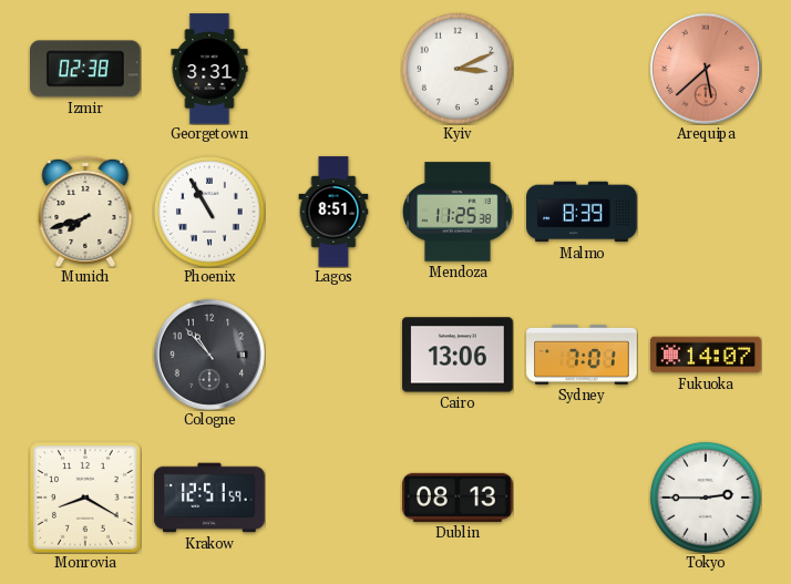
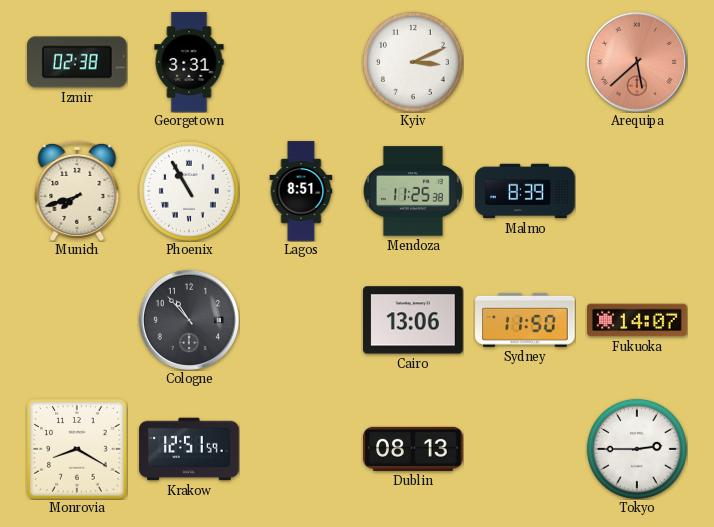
Sydney: 7:01 -> 11:50 (525, 320)
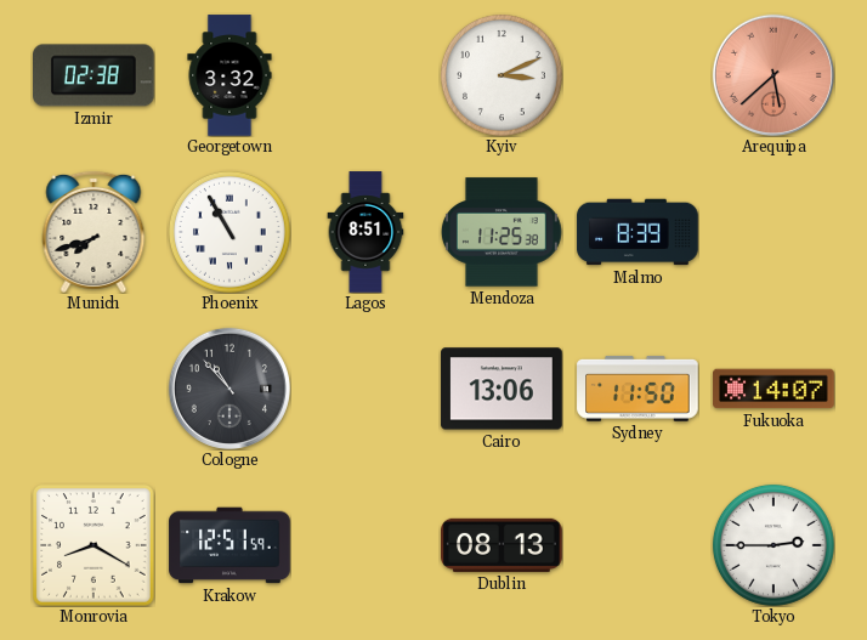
Georgetown: 3:31 -> 3:32 (229, 75)
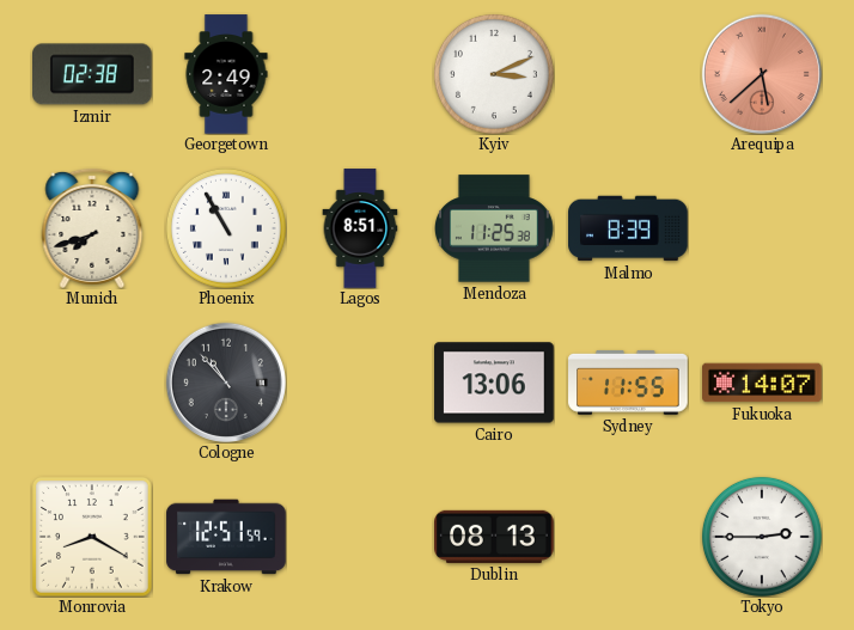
Georgetown: 3:32 -> 2:49 (226, 74)
Sydney: 11:50 -> 11:55 (628, 383)
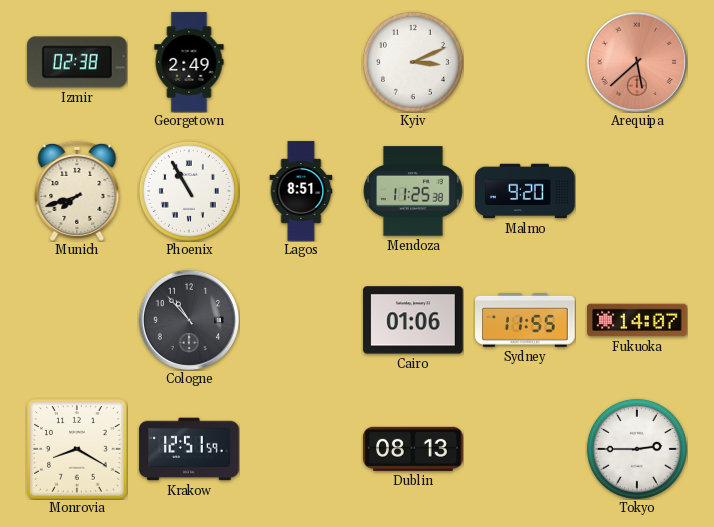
Malmo: 8:39 -> 9:20 (525, 191)
Cairo: 13:06 -> 01:06 (413, 320)
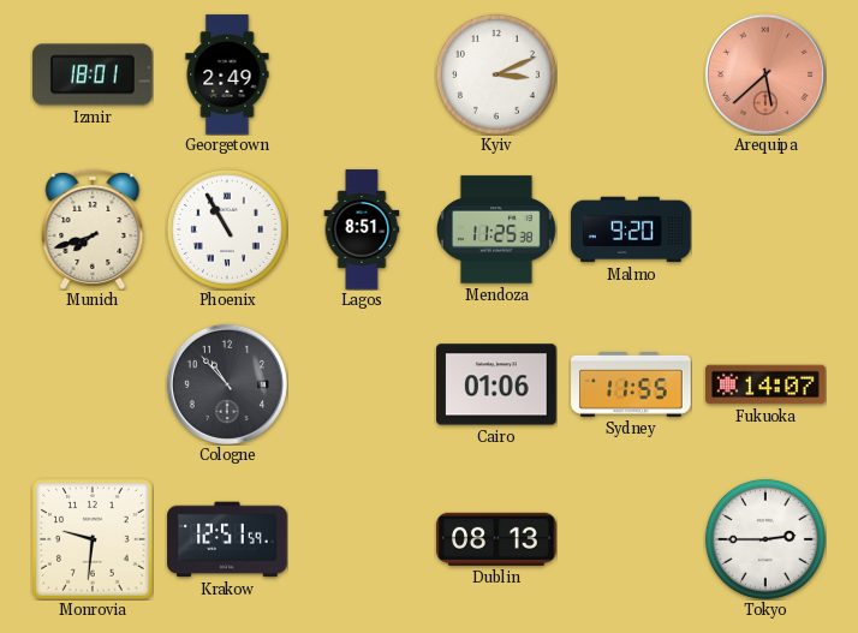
Izmir: 02:38 -> 18:01 (94, 74)
Monrovia: 8:20 -> 9:31 (94, 541)
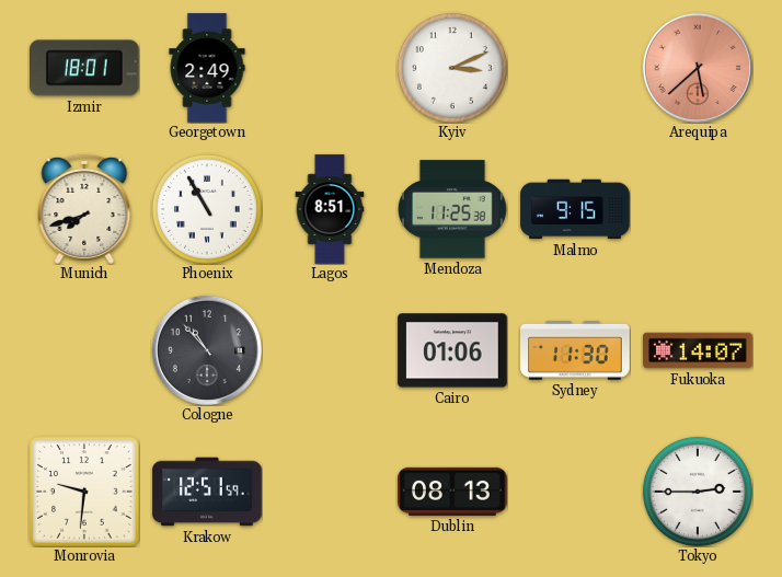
Malmo: 9:20 -> 9:15 (575, 209)
Sydney: 11:55 -> 11:30 (575, 350)
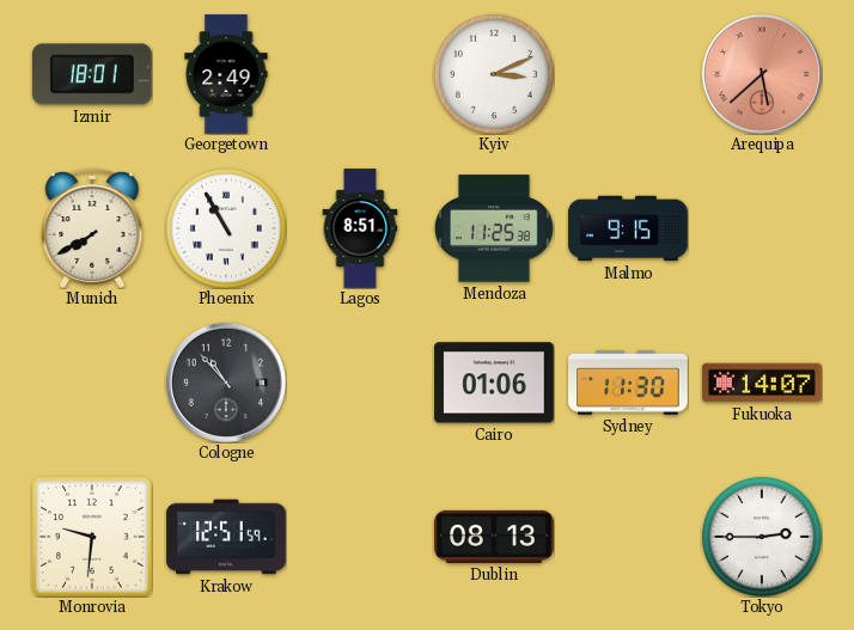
Munich: 7:42 -> 7:40 (92, 228)
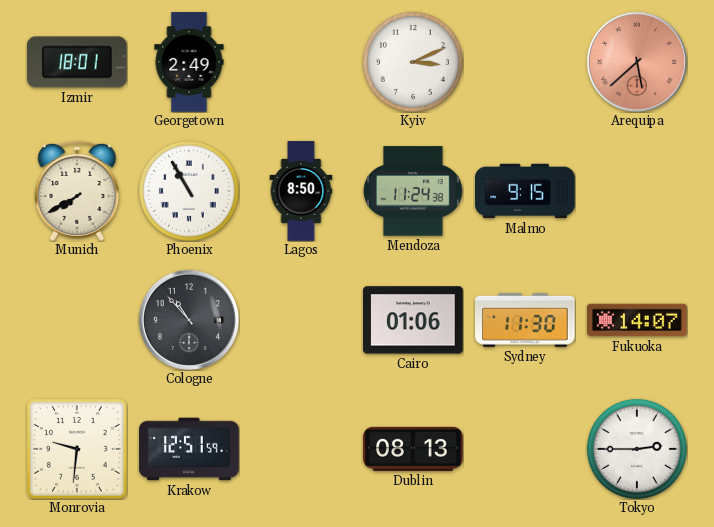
Lagos: 8:51 -> 8:50 (301, 191)
Mendoza: 11:25 -> 11:24 (414, 191)
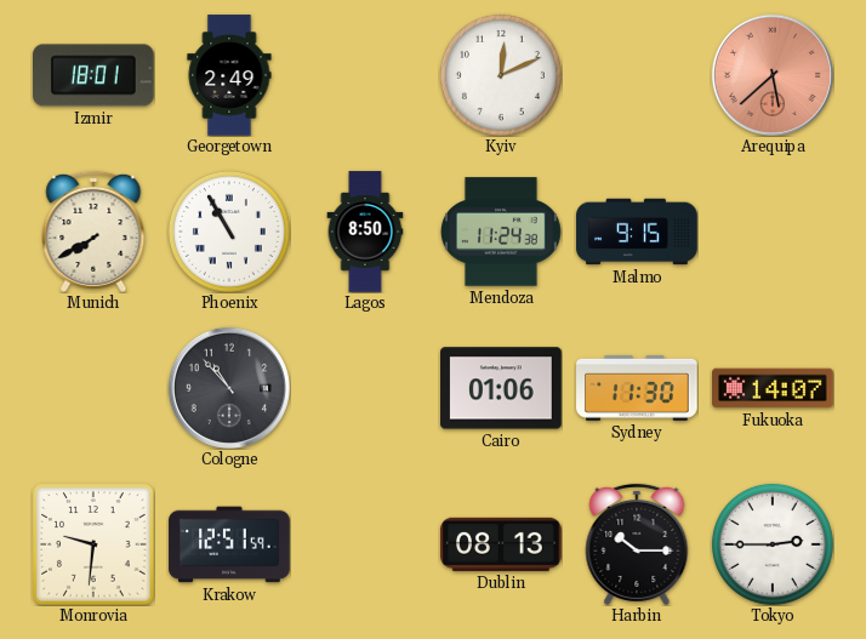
Kyiv: 3:11 -> 12:11 (501, 75)
Harbin: none -> 10:15 (637, 544)
